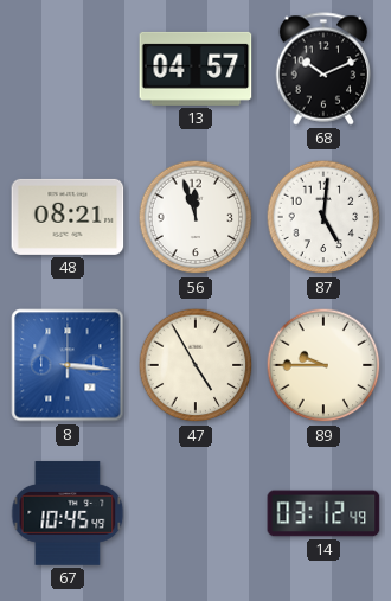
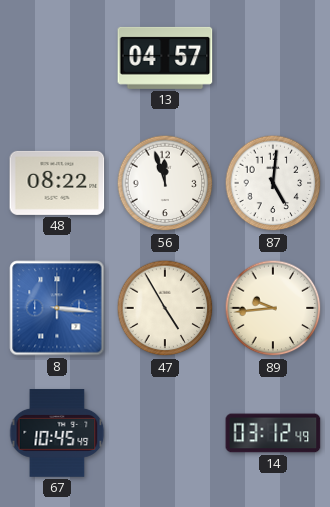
68: 10:11 -> none (323, 69)
48: 08:21 -> 08:22 (57, 183)
89: 9:45 -> 9:44 (273, 308)
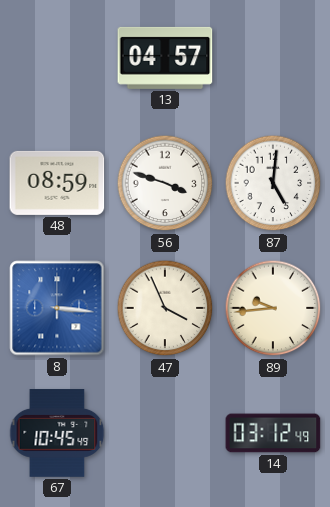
48: 08:22 -> 08:59 (57, 183)
56: 11:57 -> 3:48 (165, 183)
47: 4:55 -> 3:56 (165, 308)
